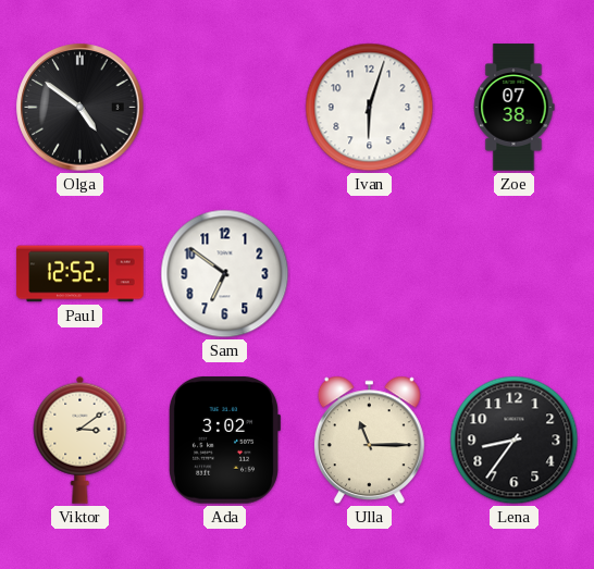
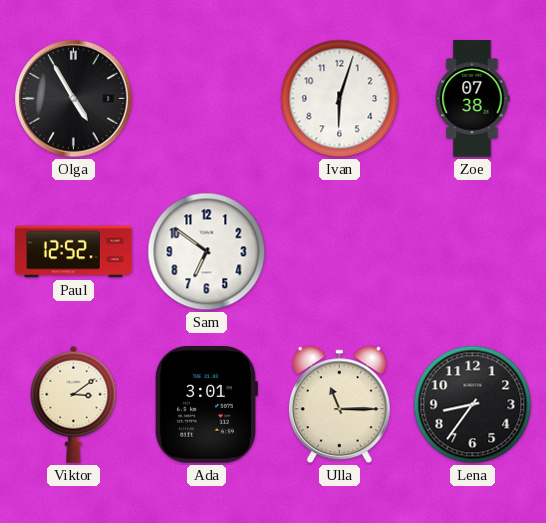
Olga: 4:51 -> 4:55 (74, 99)
Ada: 3:02 -> 3:01 (206, 405)
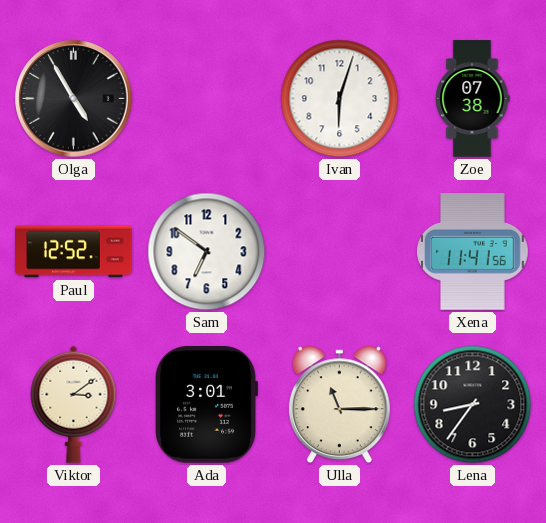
Xena: none -> 11:41 (473, 252)
